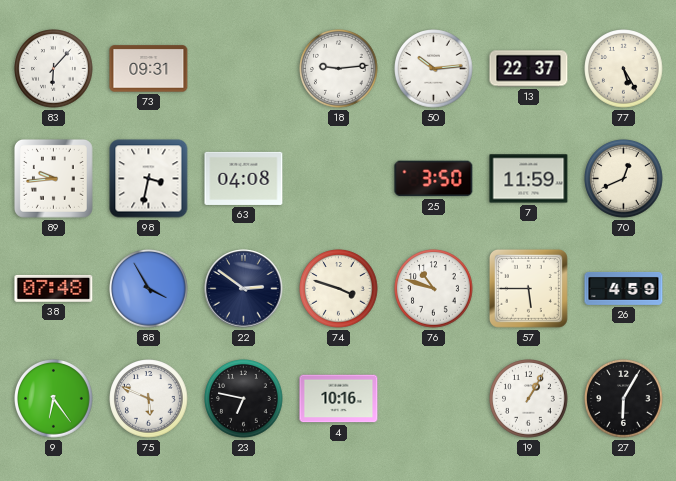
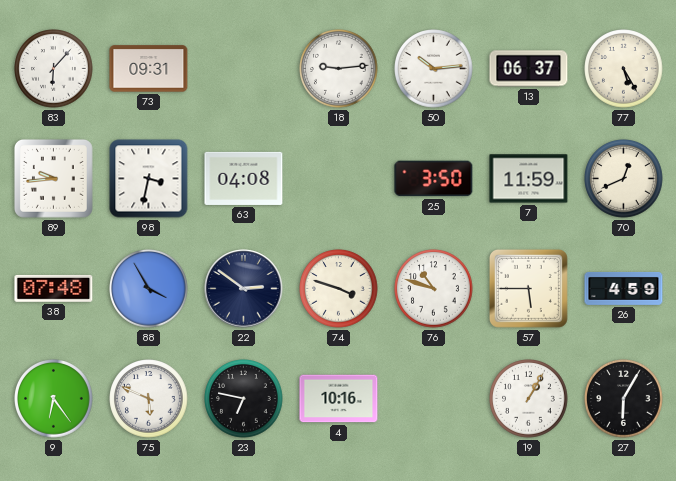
13: 22:37 -> 06:37 (529, 69)
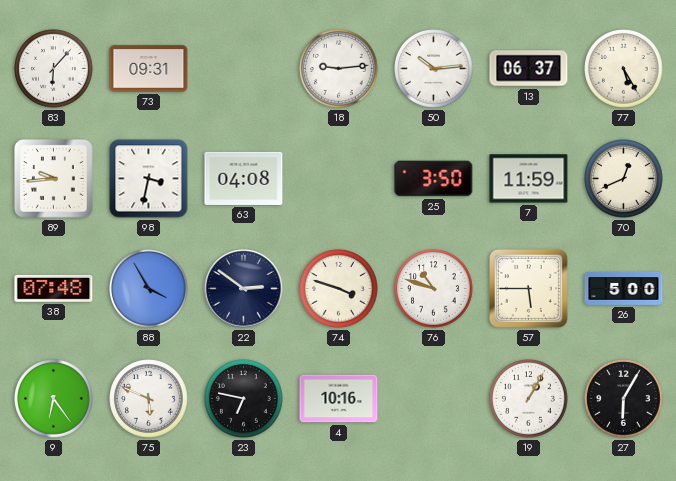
26: 4:59 -> 5:00 (624, 288)
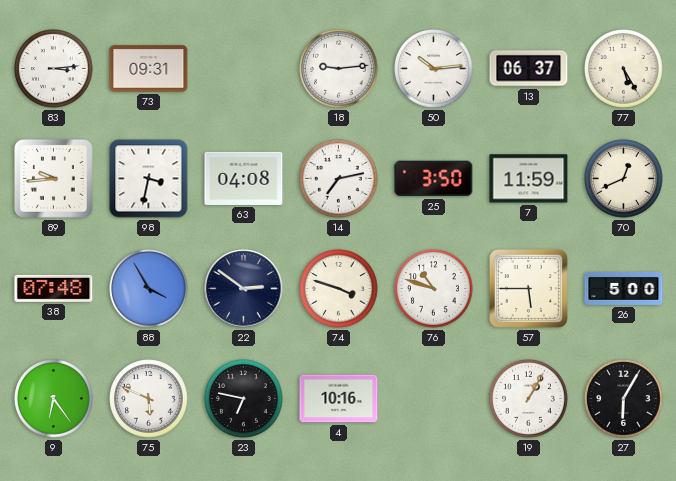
83: 6:07 -> 3:14 (54, 69)
14: none -> 7:13 (339, 179)
